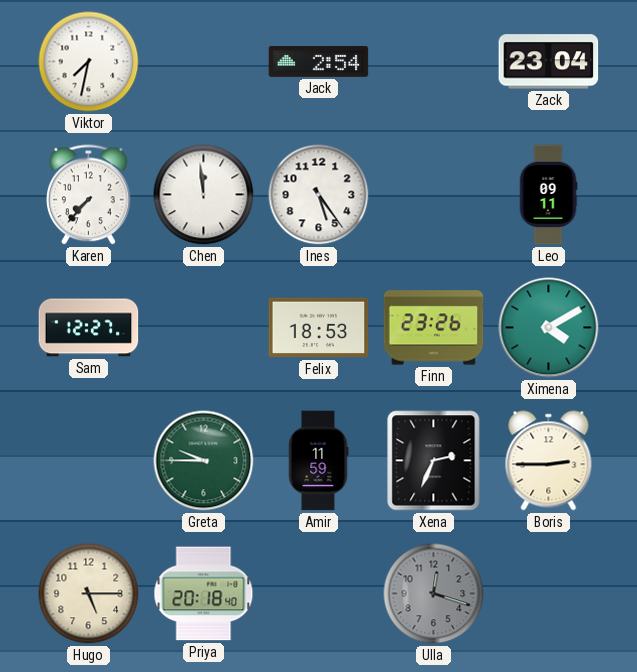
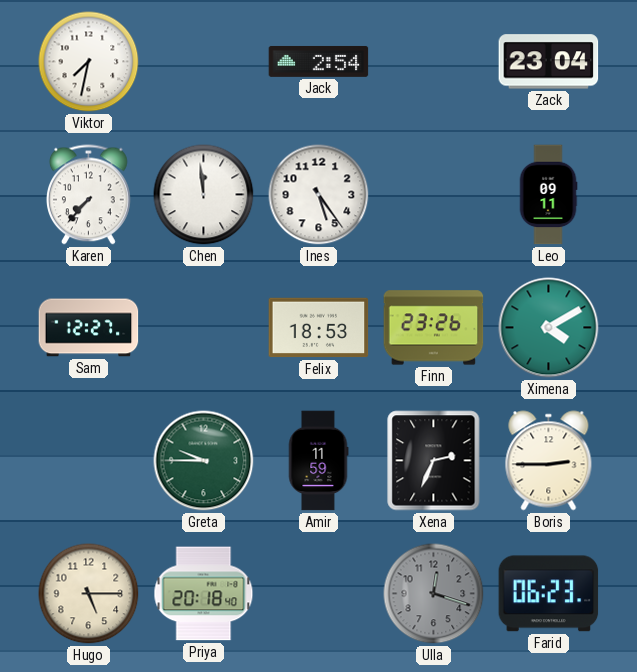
Farid: none -> 06:23 (549, 594)
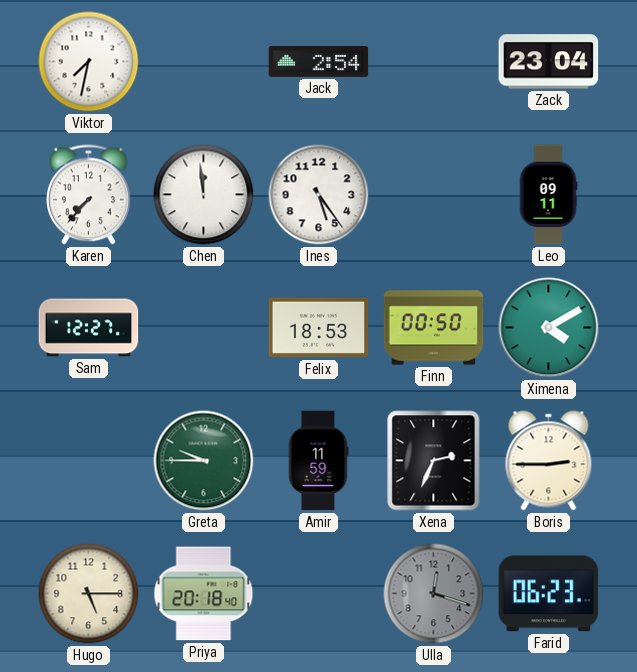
Finn: 23:26 -> 00:50 (434, 328)
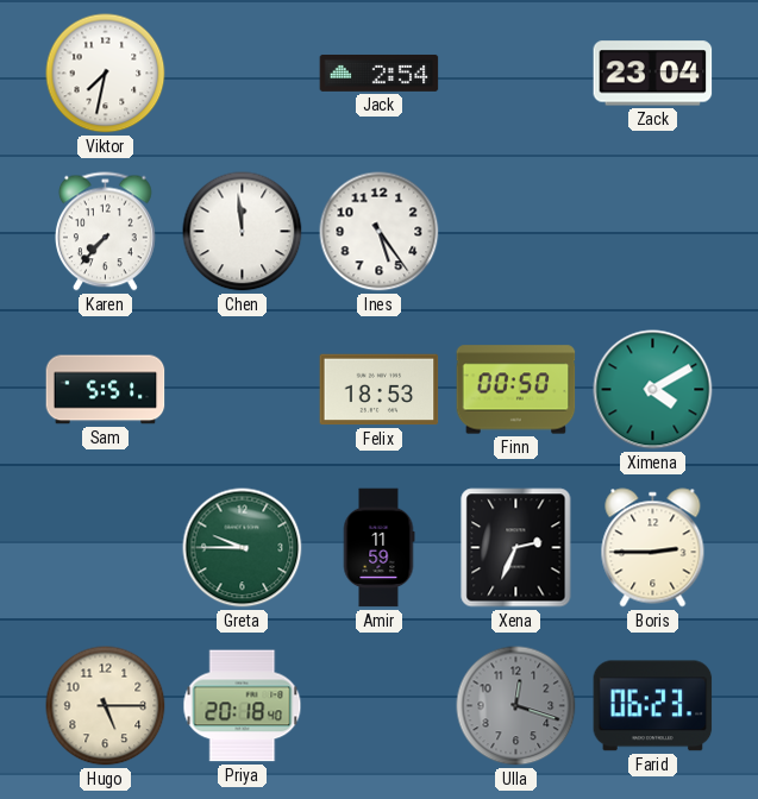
Leo: 09:11 -> none (548, 195)
Sam: 12:27 -> 5:51 (106, 390)
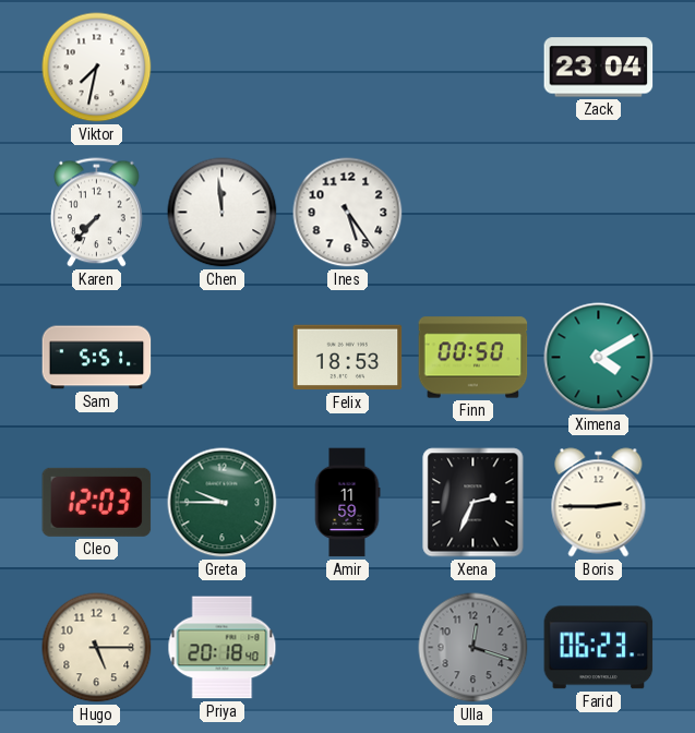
Jack: 2:54 -> none (380, 73)
Cleo: none -> 12:03 (97, 502)
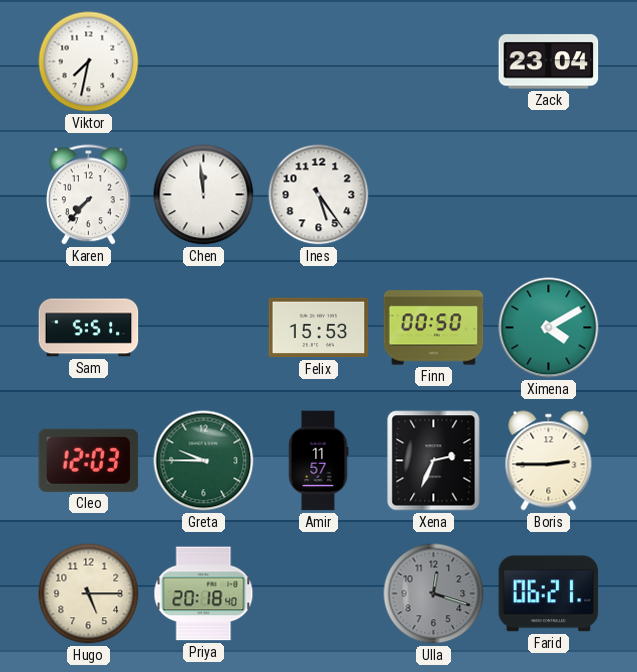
Felix: 18:53 -> 15:53 (319, 328)
Amir: 11:59 -> 11:57 (318, 461)
Farid: 06:23 -> 06:21 (549, 594)
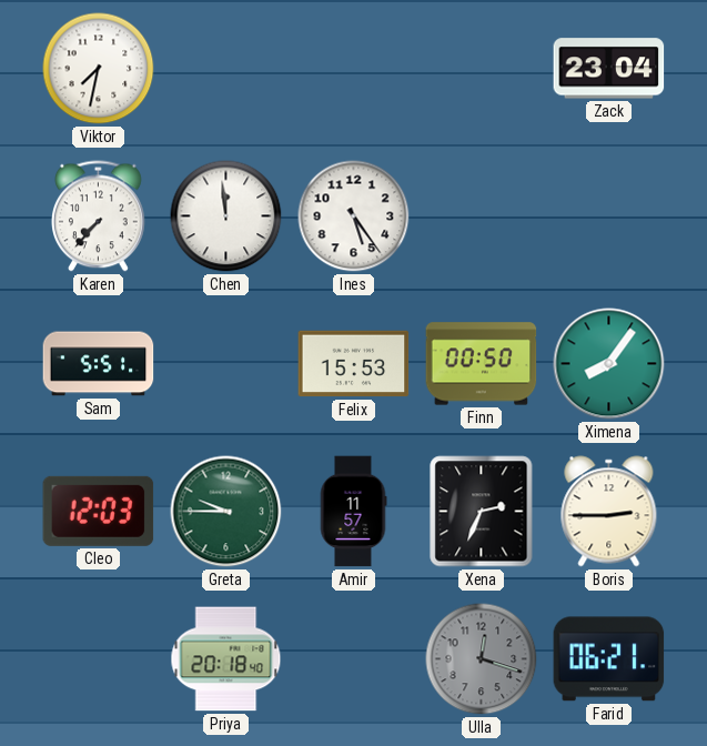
Ximena: 4:10 -> 8:06 (609, 364)
Hugo: 5:15 -> none (89, 594)
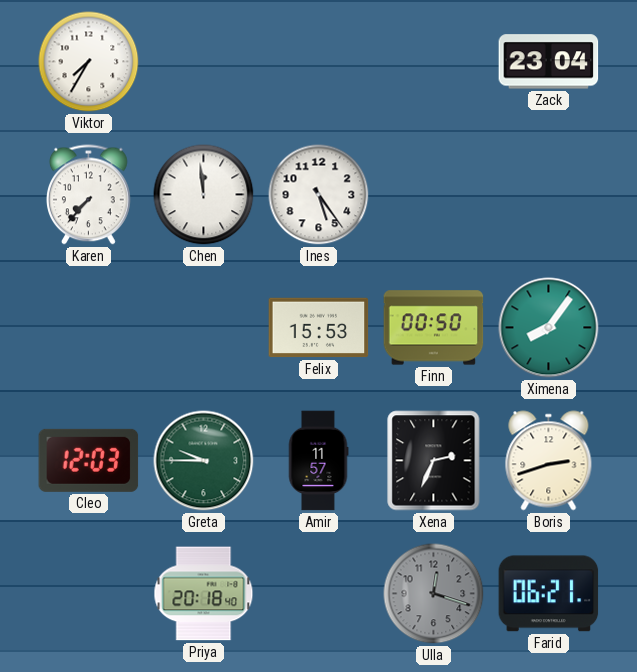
Viktor: 7:32 -> 7:35 (89, 62)
Sam: 5:51 -> none (99, 364)
Boris: 2:45 -> 2:42 (549, 461)
